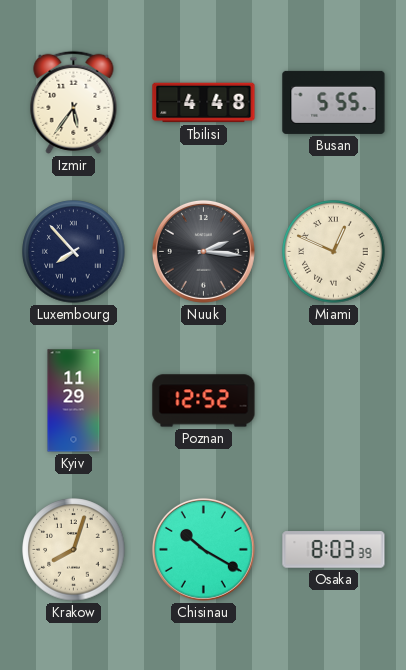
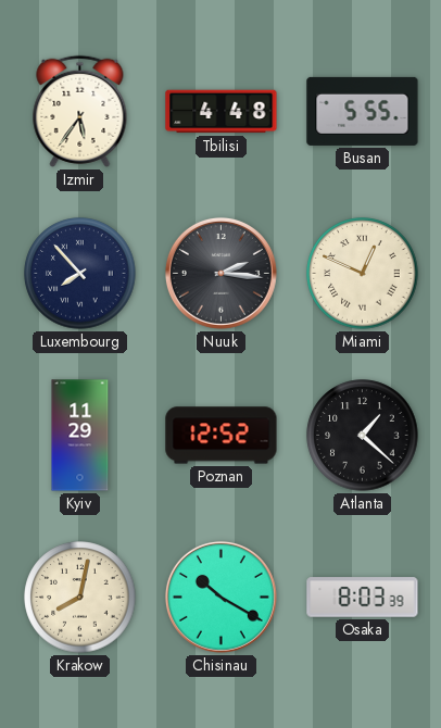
Atlanta: none -> 1:22 (363, 436)
Krakow: 8:03 -> 8:02 (80, 598)
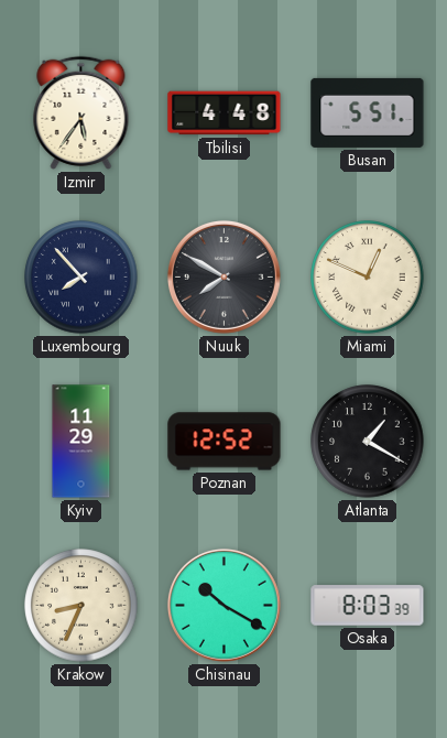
Busan: 5:55 -> 5:51 (368, 112)
Nuuk: 2:16 -> 7:50 (223, 276)
Atlanta: 1:22 -> 1:20 (368, 442)
Krakow: 8:02 -> 8:34 (81, 606)
